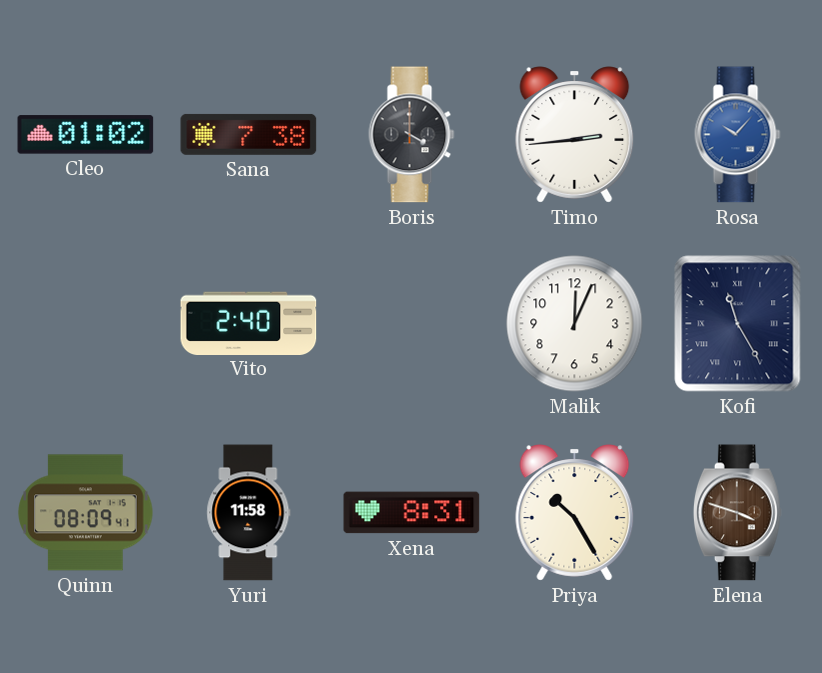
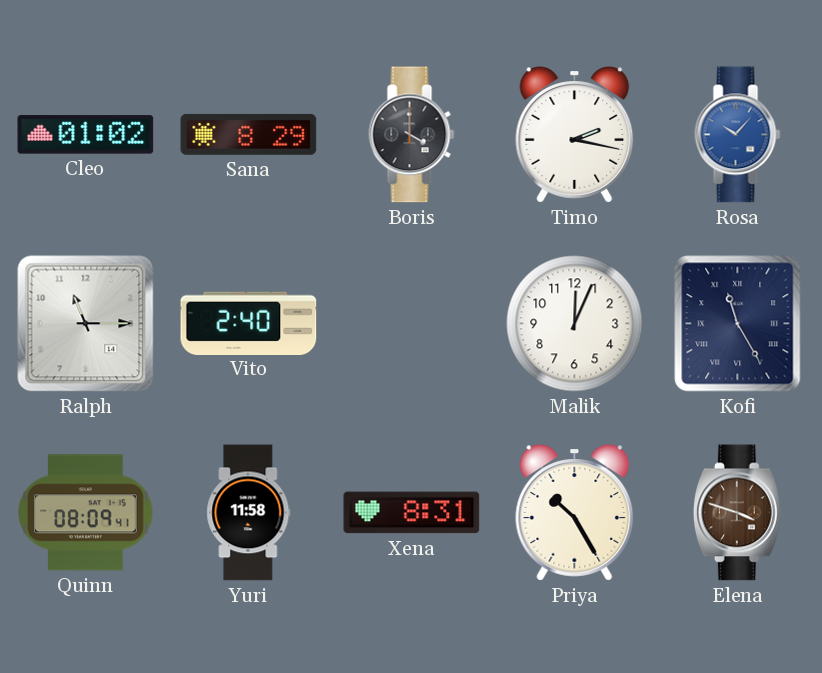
Sana: 7:38 -> 8:29 (249, 134)
Timo: 2:44 -> 2:17 (575, 135)
Ralph: none -> 11:15 (86, 324)
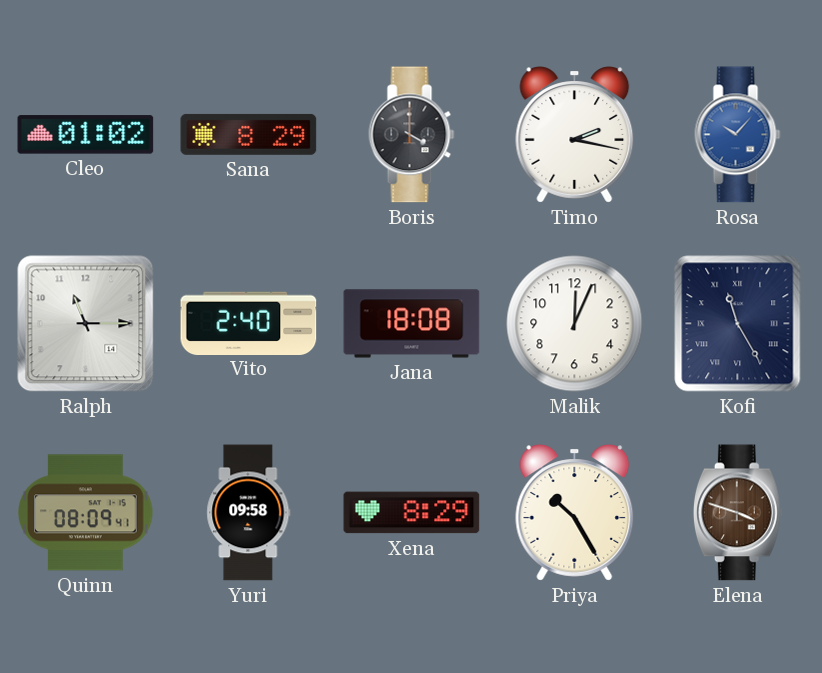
Jana: none -> 18:08 (412, 324)
Yuri: 11:58 -> 09:58 (249, 513)
Xena: 8:31 -> 8:29 (412, 513)
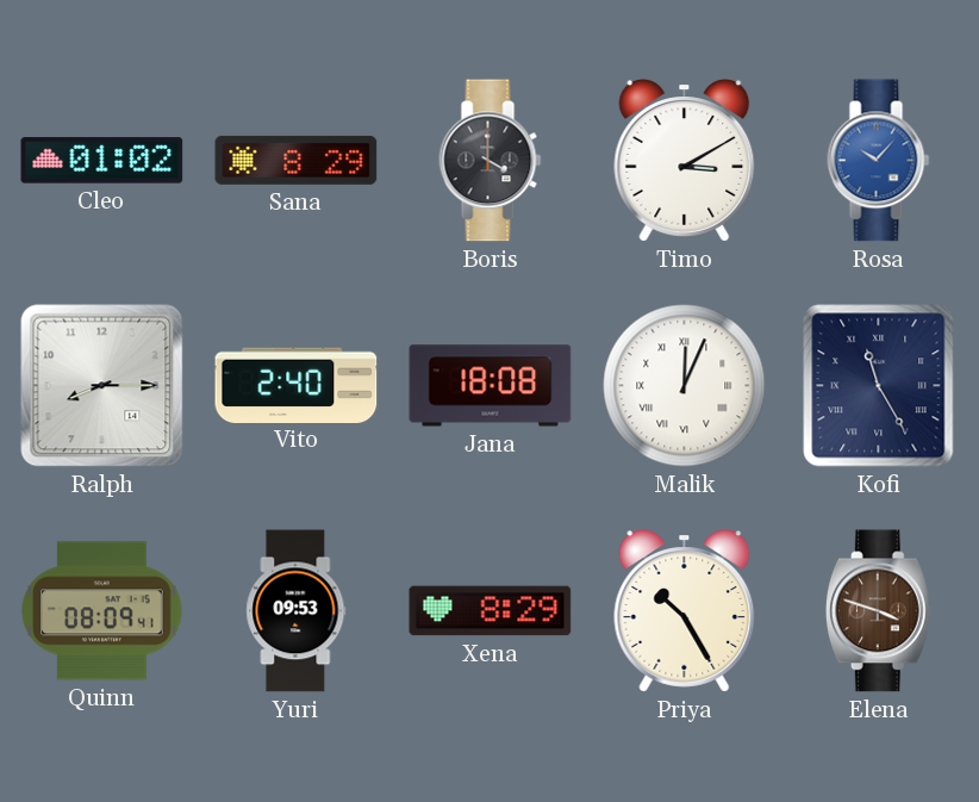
Timo: 2:17 -> 3:10 (685, 161)
Ralph: 11:15 -> 8:15 (102, 386)
Malik numerals: Arabic -> Roman (685, 386)
Yuri: 09:58 -> 09:53 (297, 611)
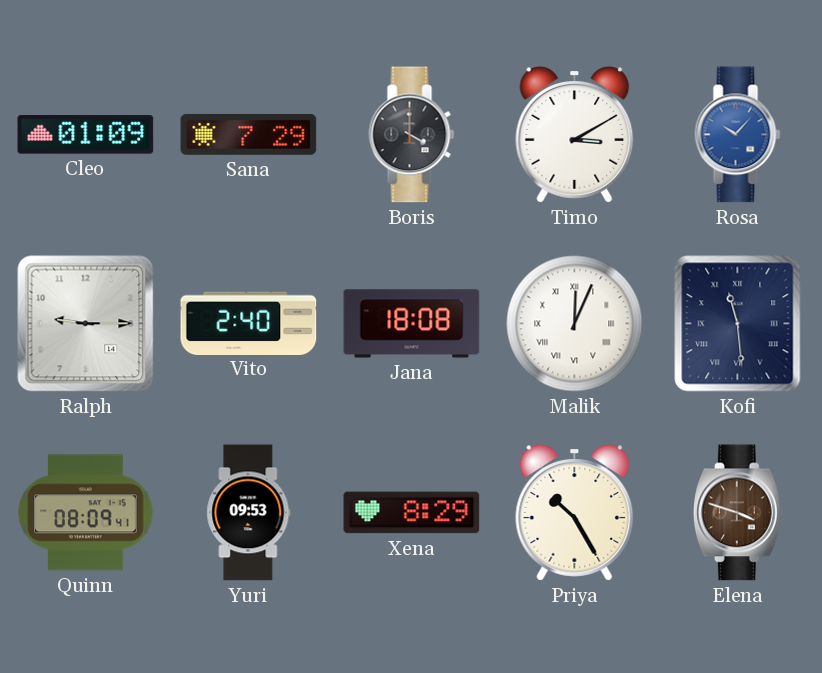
Cleo: 01:02 -> 01:09 (86, 135)
Sana: 8:29 -> 7:29 (249, 134)
Ralph: 8:15 -> 9:15 (86, 324)
Kofi: 11:25 -> 11:29 (738, 324)
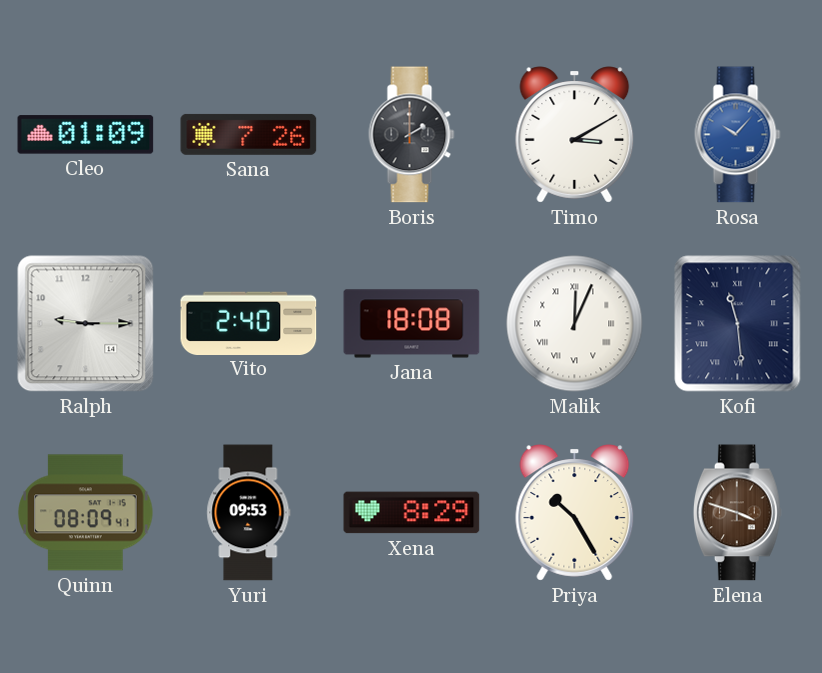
Sana: 7:29 -> 7:26 (249, 134)
Boris: 4:00 -> 2:00 (412, 135)
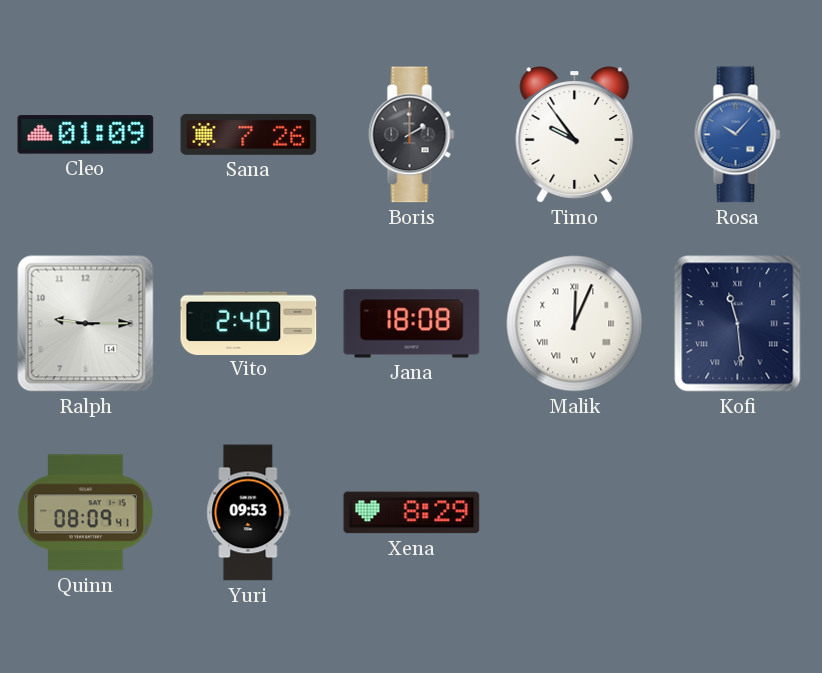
Timo: 3:10 -> 9:54 (575, 135)
Priya: 10:25 -> none (575, 513)
Elena: 3:48 -> none (737, 513)
